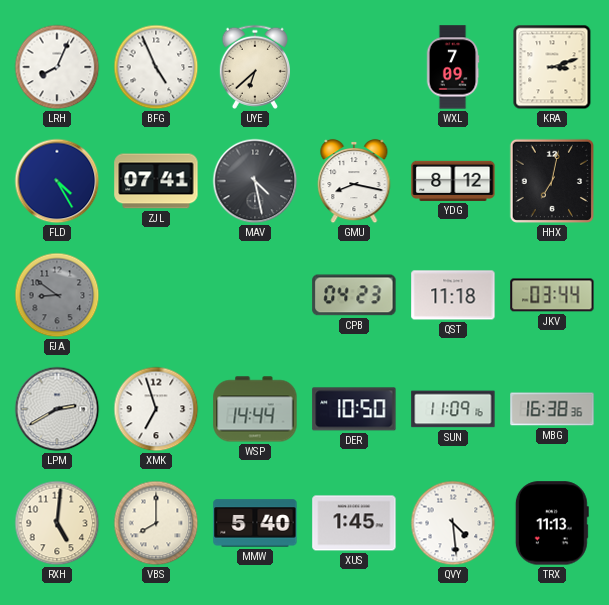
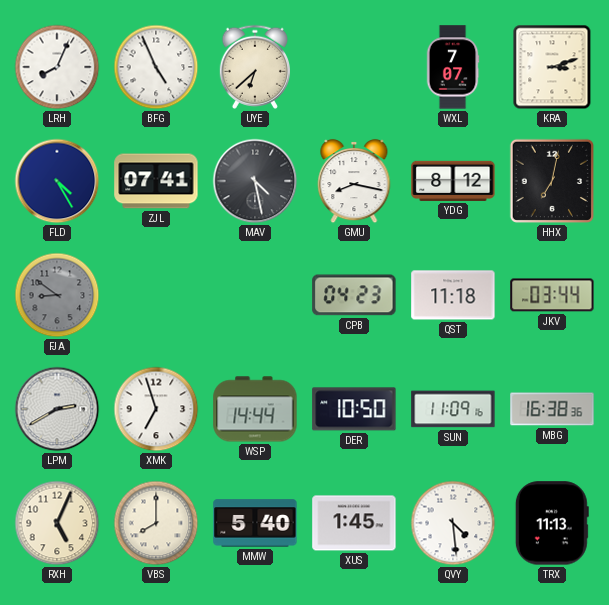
WXL: 7:09 -> 7:07 (453, 67)
RXH: 5:01 -> 5:04 (57, 523)
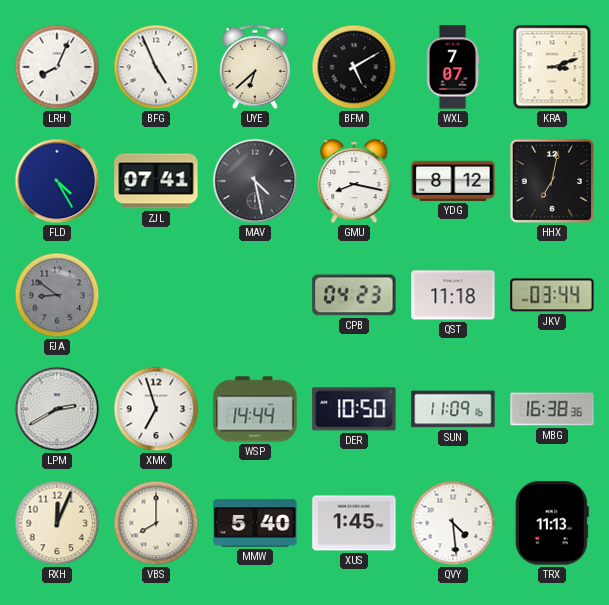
BFM: none -> 5:10 (354, 67)
RXH: 5:04 -> 12:04 (57, 523)
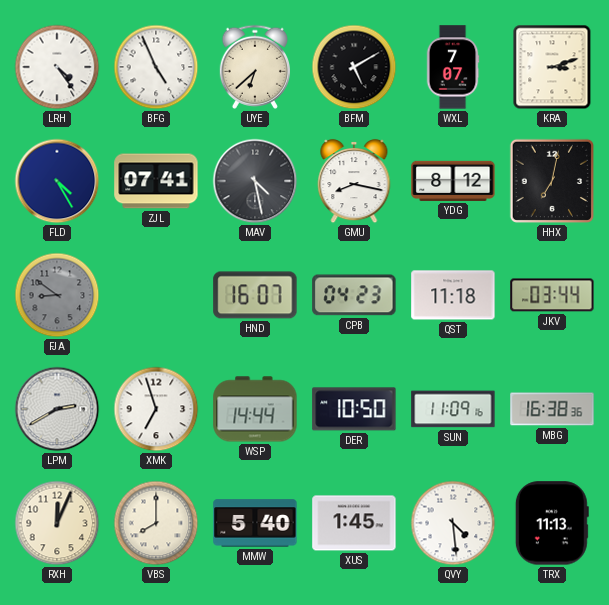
LRH: 8:04 -> 4:24 (57, 67)
HND: none -> 16:07 (255, 295)
